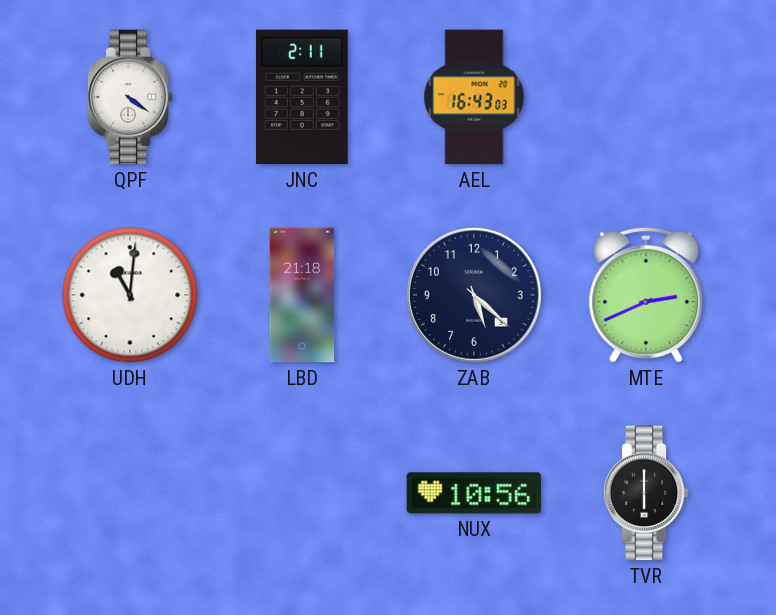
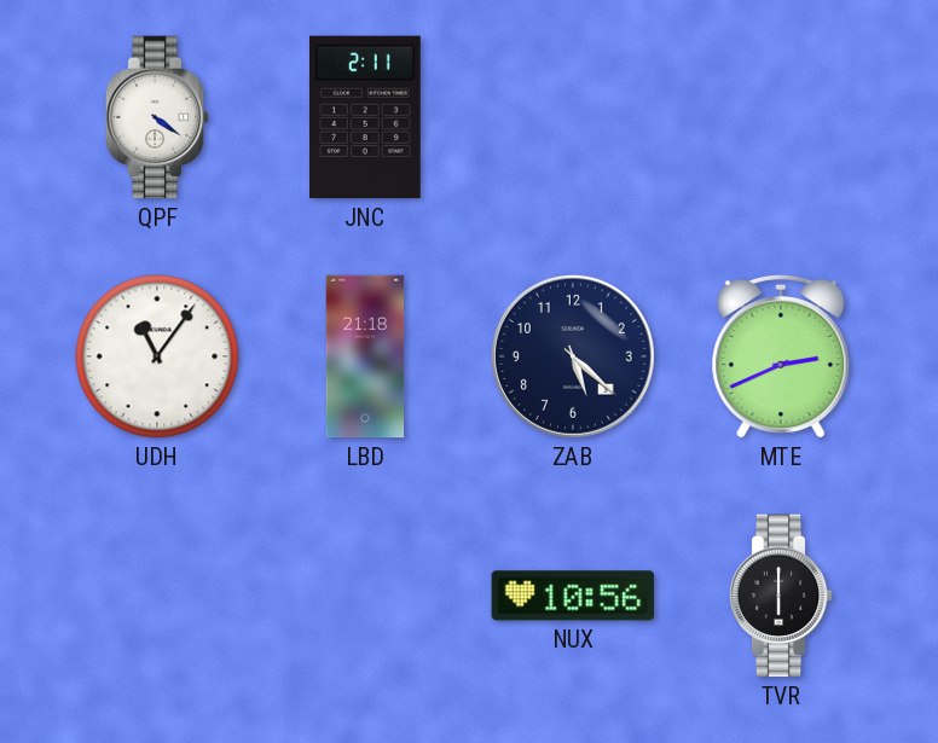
AEL: 16:43 -> none (474, 97)
UDH: 11:01 -> 11:06 (157, 356)
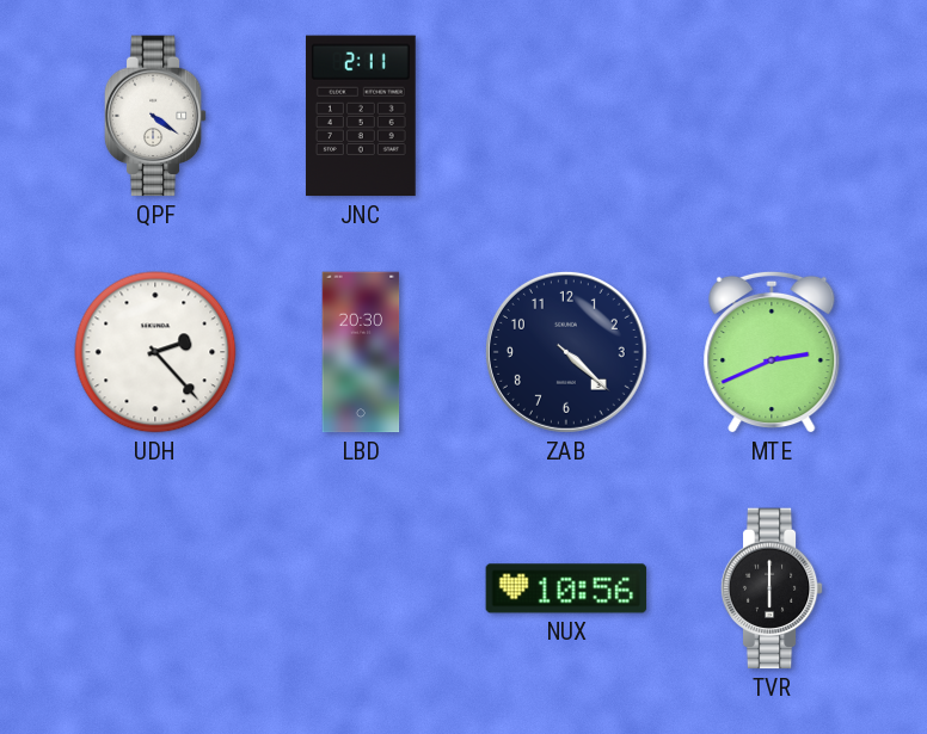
UDH: 11:06 -> 2:23 (155, 352)
LBD: 21:18 -> 20:30 (361, 352)
ZAB: 5:22 -> 4:22 (566, 352)
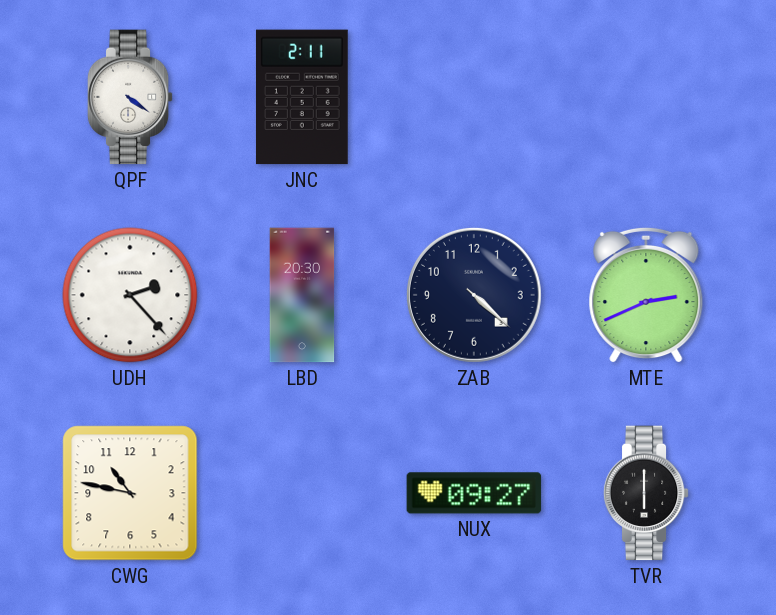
CWG: none -> 10:47 (130, 493)
NUX: 10:56 -> 09:27 (474, 493)
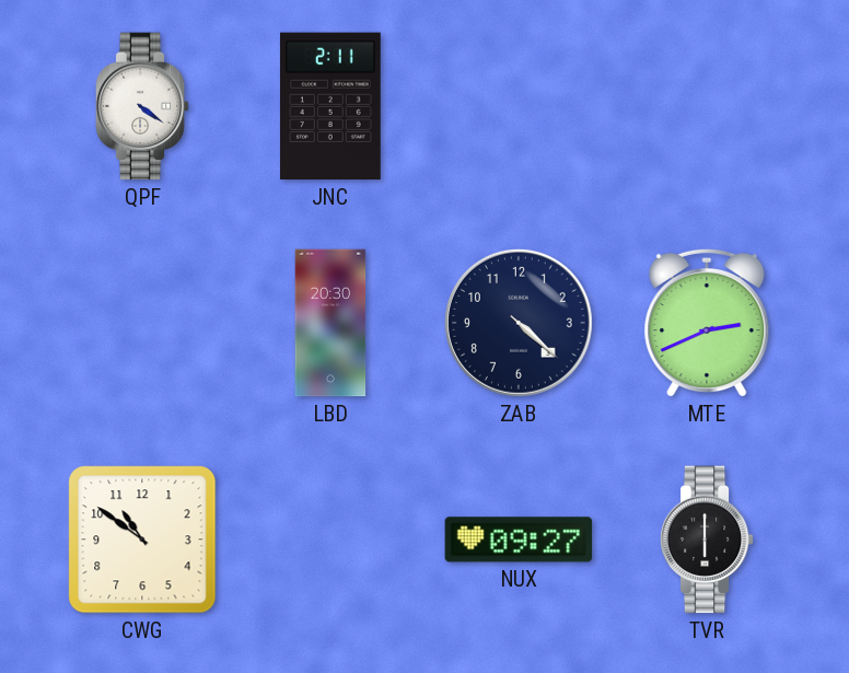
UDH: 2:23 -> none (130, 295)
CWG: 10:47 -> 10:51 (142, 539)
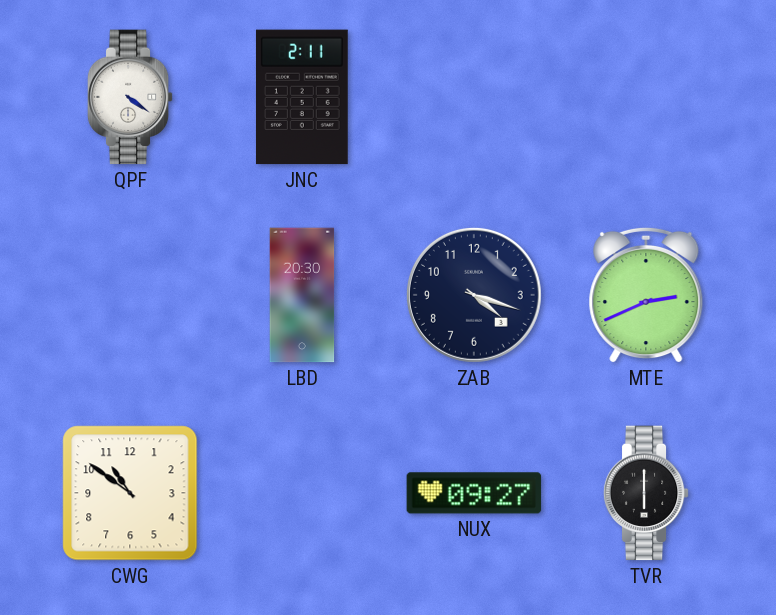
ZAB: 4:22 -> 4:18 (474, 295)
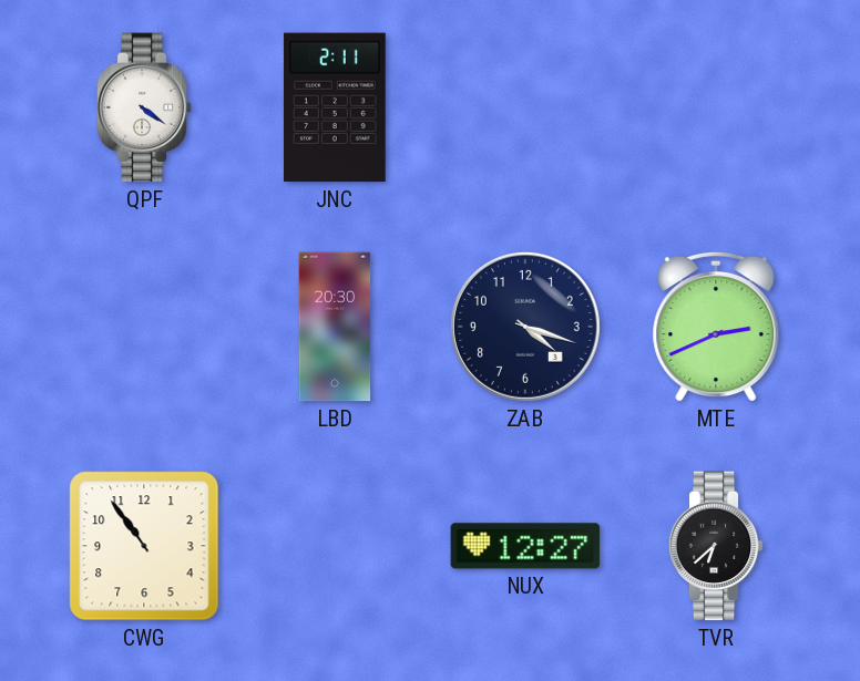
CWG: 10:51 -> 10:54 (144, 546)
NUX: 09:27 -> 12:27 (525, 546)
TVR: 6:00 -> 6:38 (716, 546)
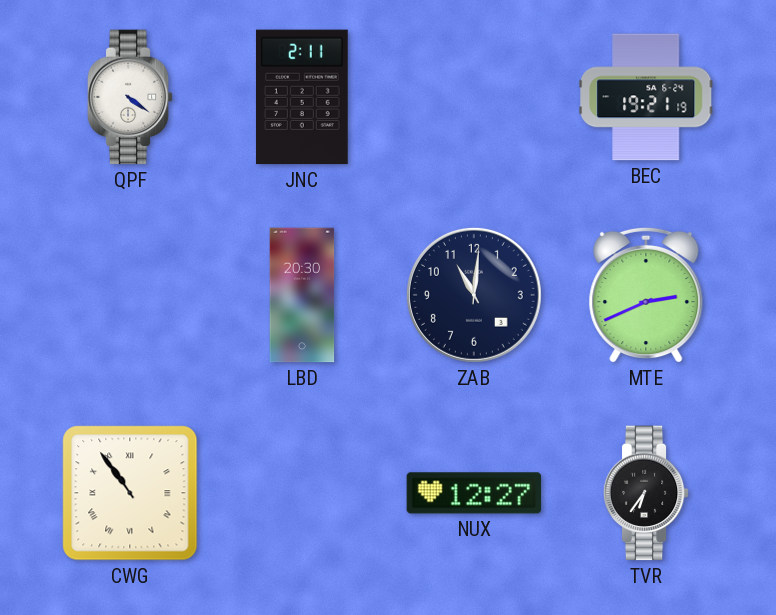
BEC: none -> 19:21 (646, 97)
ZAB: 4:18 -> 11:01 (474, 295)
CWG numerals: Arabic -> Roman (130, 493)
TVR: 6:38 -> 6:36 (646, 493)
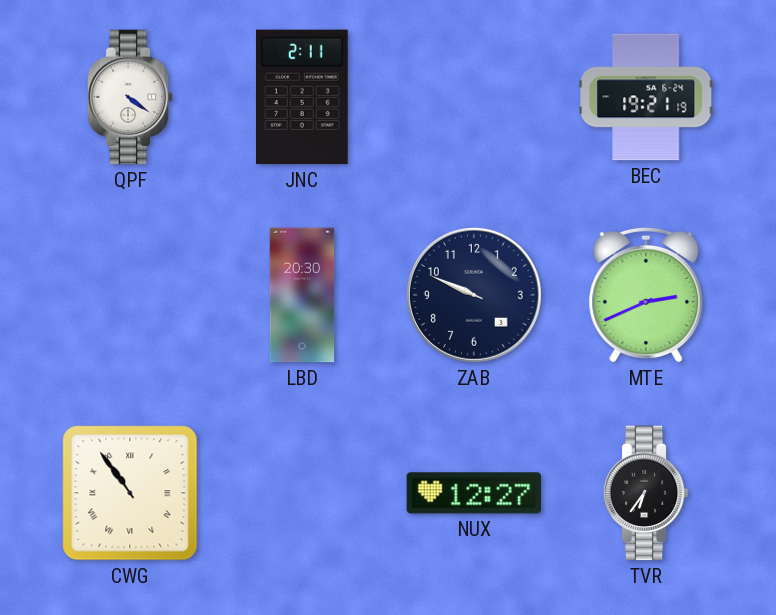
ZAB: 11:01 -> 9:49 (474, 295)
